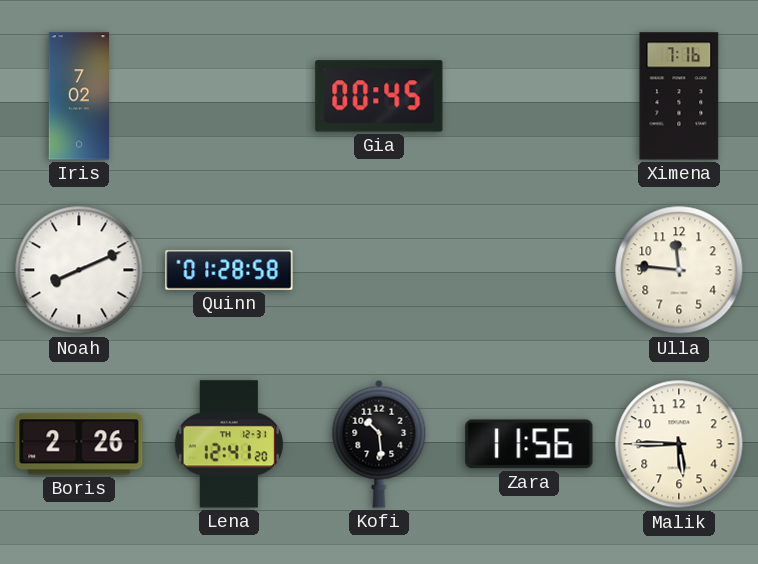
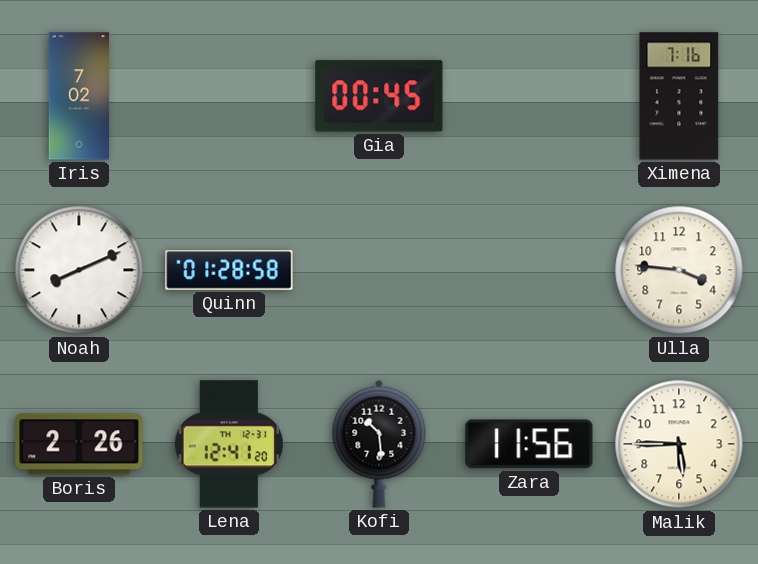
Ulla: 11:46 -> 3:46 (679, 270)
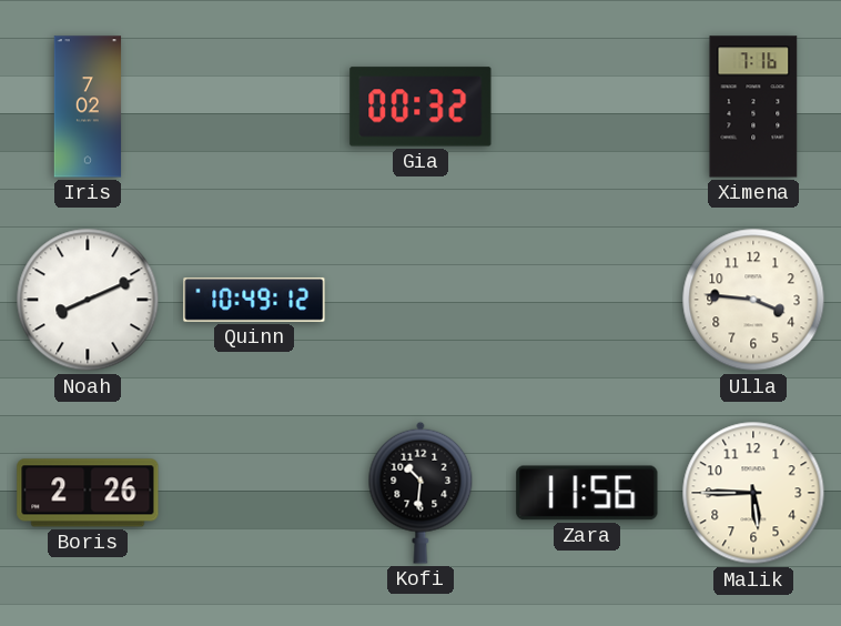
Gia: 00:45 -> 00:32 (420, 107)
Quinn: 01:28 -> 10:49 (254, 300)
Lena: 12:41 -> none (229, 444)
Kofi: 10:29 -> 10:31 (420, 493)
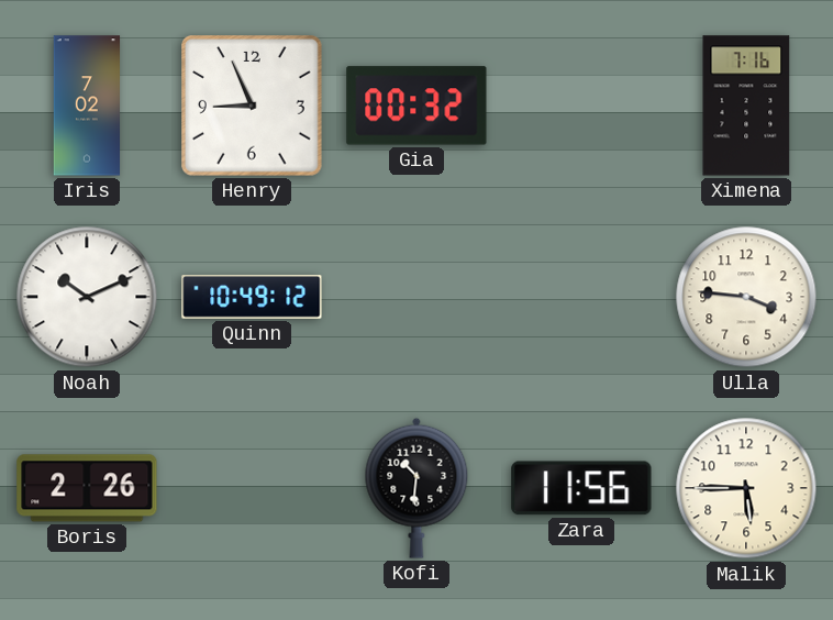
Henry: none -> 8:56 (252, 106)
Noah: 8:11 -> 10:11 (87, 297)
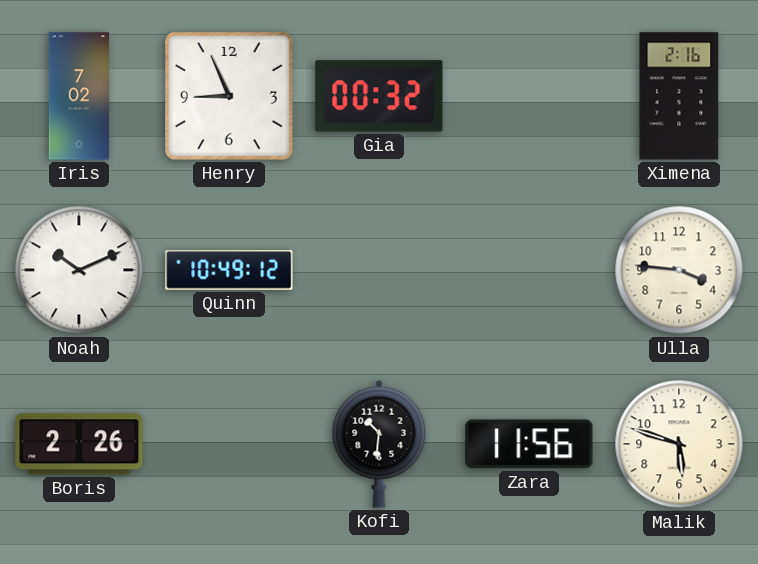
Ximena: 7:16 -> 2:16 (679, 96)
Malik: 5:45 -> 5:48 (679, 444)
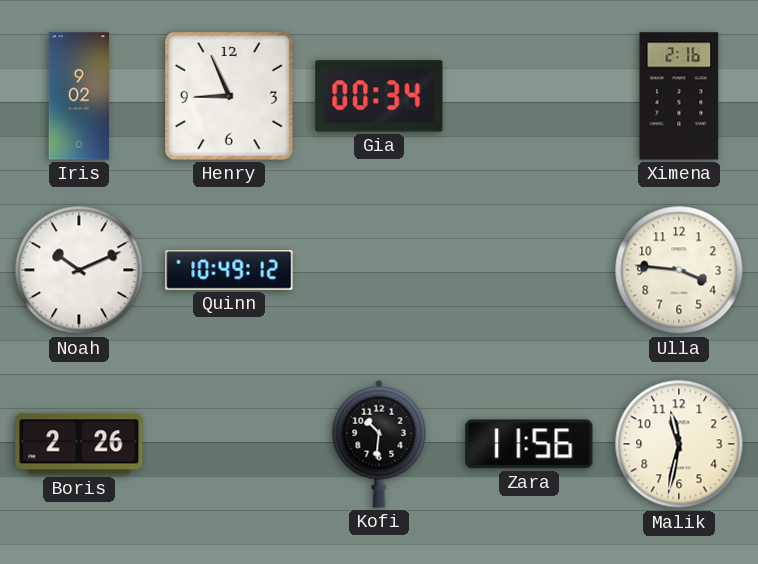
Iris: 7:02 -> 9:02 (79, 96)
Gia: 00:32 -> 00:34 (379, 96)
Malik: 5:48 -> 11:32 (679, 444)
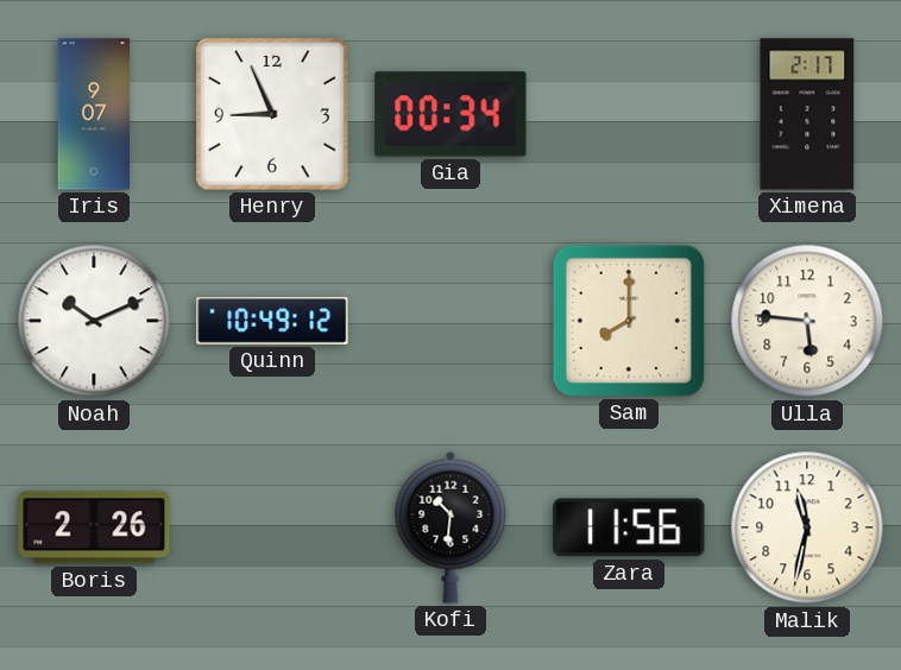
Iris: 9:02 -> 9:07 (94, 114)
Ximena: 2:16 -> 2:17 (807, 114)
Sam: none -> 8:00 (629, 321)
Ulla: 3:46 -> 5:46 (807, 321)
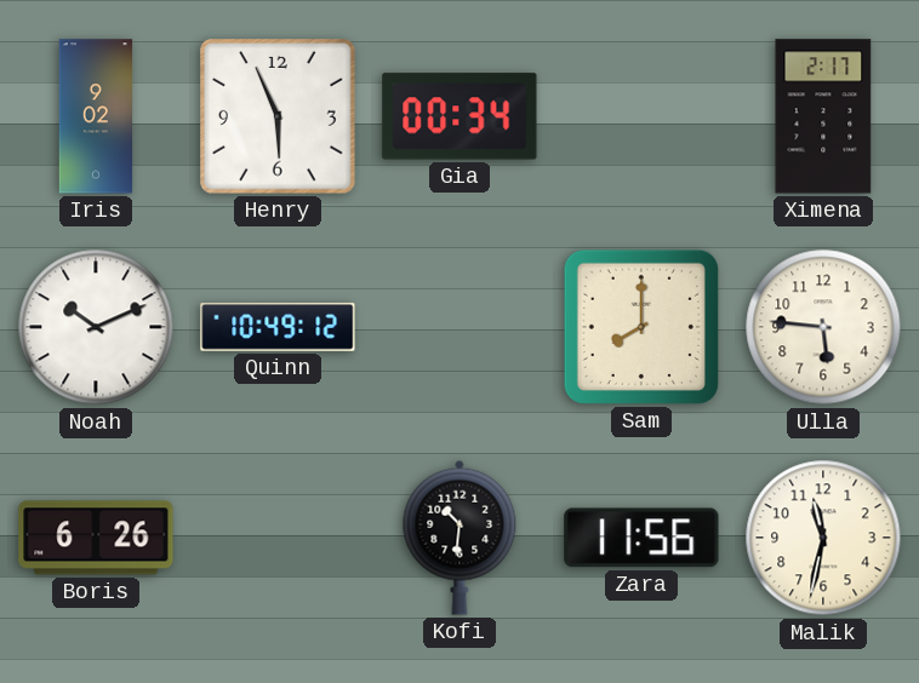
Iris: 9:07 -> 9:02 (96, 116)
Henry: 8:56 -> 5:56 (278, 116)
Boris: 2:26 -> 6:26 (96, 538)
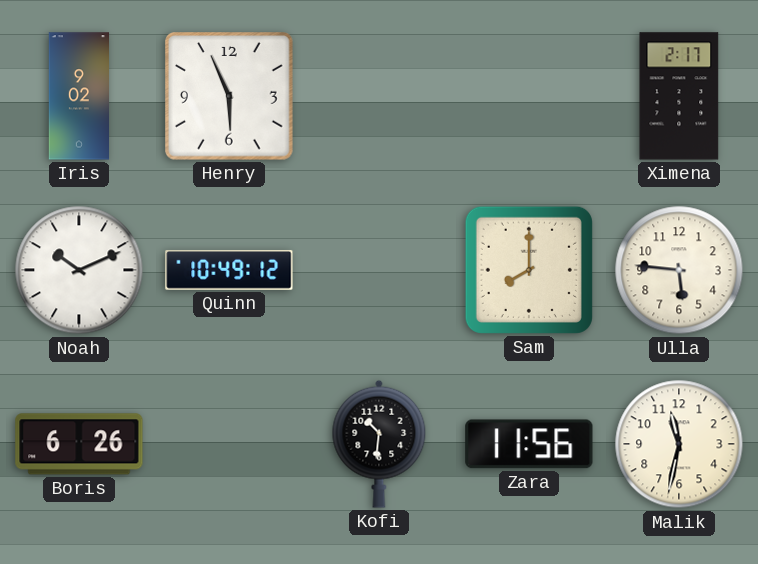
Gia: 00:34 -> none (459, 116)
